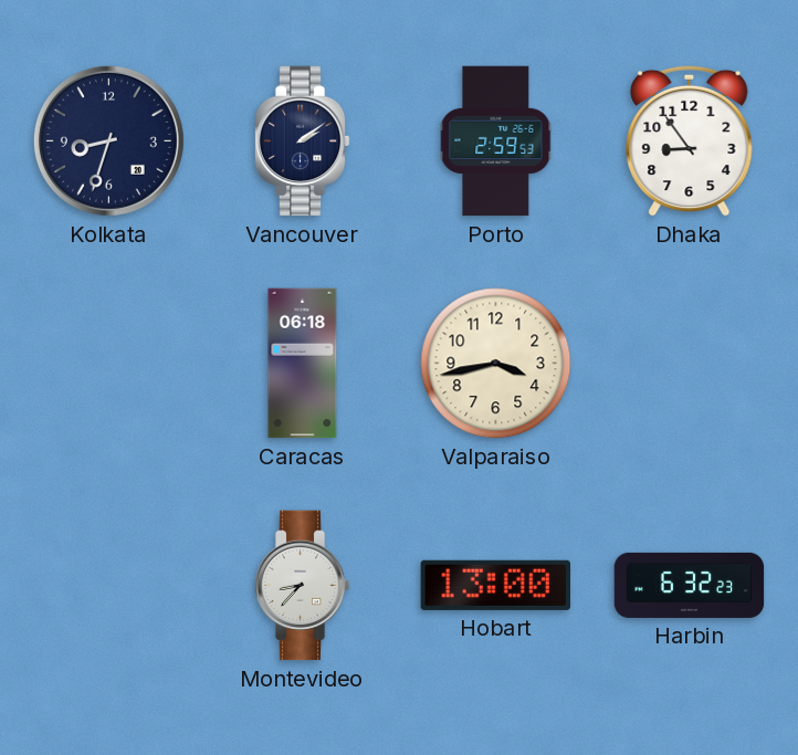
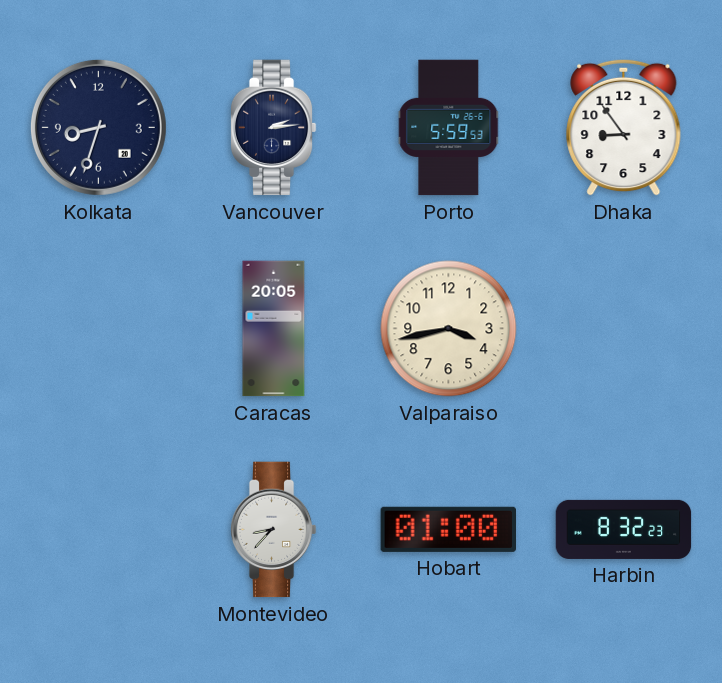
Vancouver: 2:09 -> 2:14 (273, 128)
Porto: 2:59 -> 5:59 (449, 128)
Caracas: 06:18 -> 20:05 (274, 329)
Hobart: 13:00 -> 01:00 (449, 529)
Harbin: 6:32 -> 8:32 (624, 529)
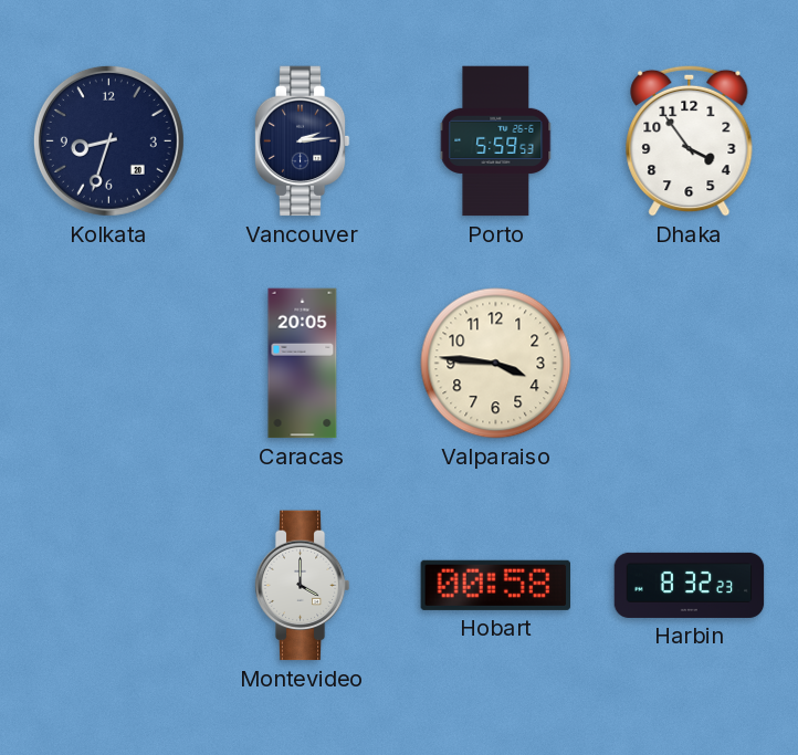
Dhaka: 8:54 -> 3:54 (690, 140)
Valparaiso: 3:43 -> 3:46 (496, 364)
Montevideo: 8:37 -> 4:00 (302, 586)
Hobart: 01:00 -> 00:58 (496, 585)
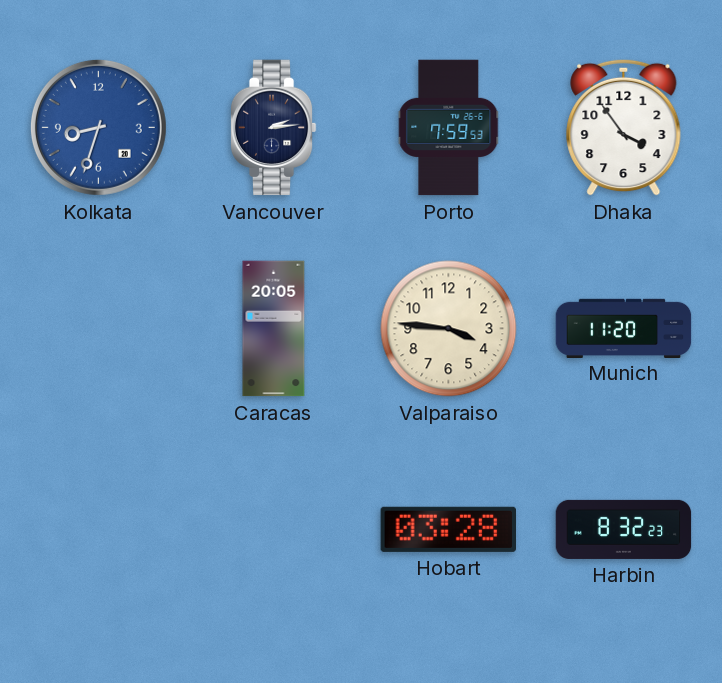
Kolkata dial: navy -> blue (98, 127)
Porto: 5:59 -> 7:59 (449, 128)
Munich: none -> 11:20 (624, 328)
Montevideo: 4:00 -> none (302, 586)
Hobart: 00:58 -> 03:28 (449, 529)
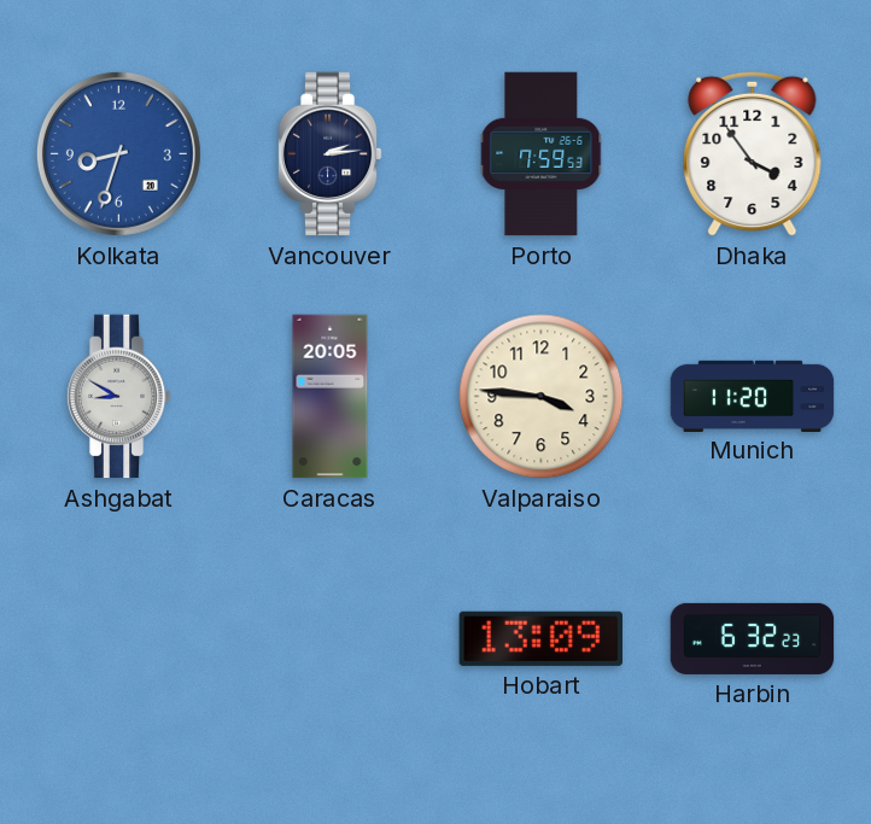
Ashgabat: none -> 8:50 (118, 397)
Hobart: 03:28 -> 13:09 (542, 638)
Harbin: 8:32 -> 6:32 (753, 638)
